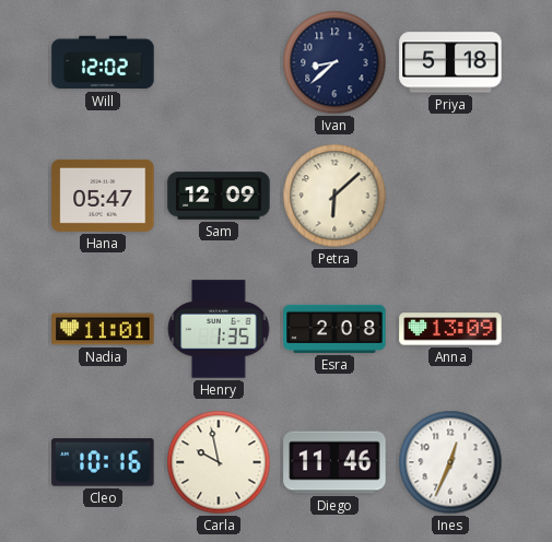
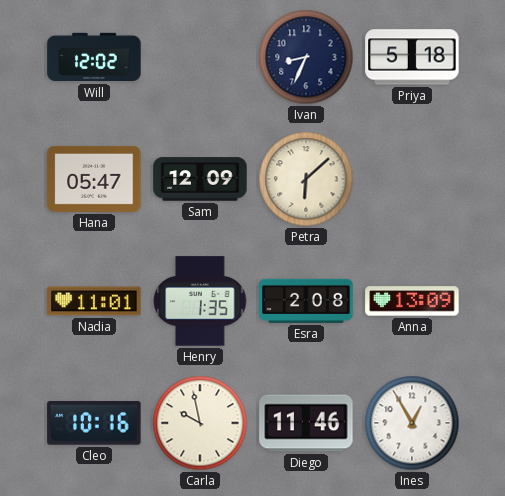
Ivan: 8:38 -> 8:34 (306, 57)
Ines: 12:34 -> 12:55 (412, 423)
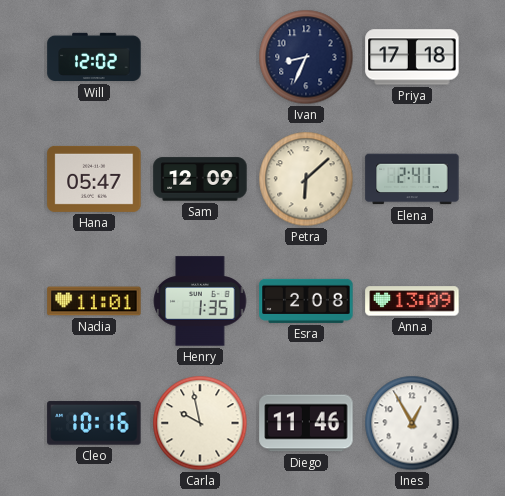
Priya: 5:18 -> 17:18 (412, 57)
Elena: none -> 2:41 (412, 179)
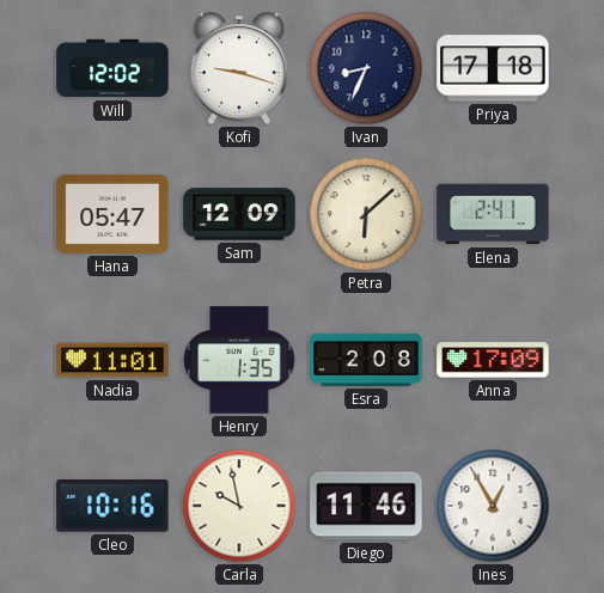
Kofi: none -> 9:18 (239, 69)
Anna: 13:09 -> 17:09 (493, 360)
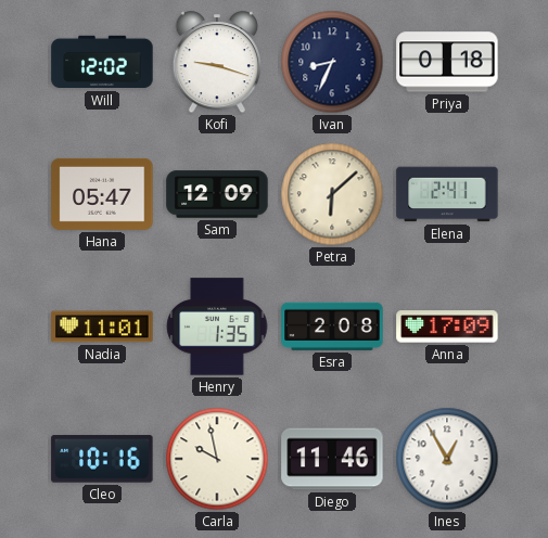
Priya: 17:18 -> 0:18 (447, 62)
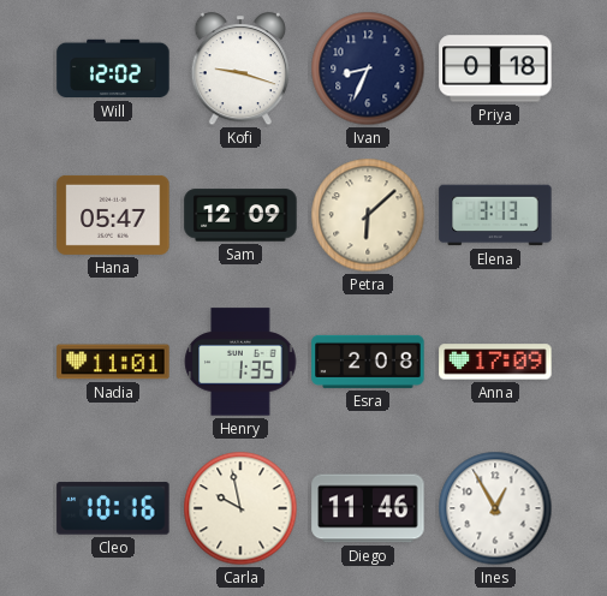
Elena: 2:41 -> 3:13 (495, 215)
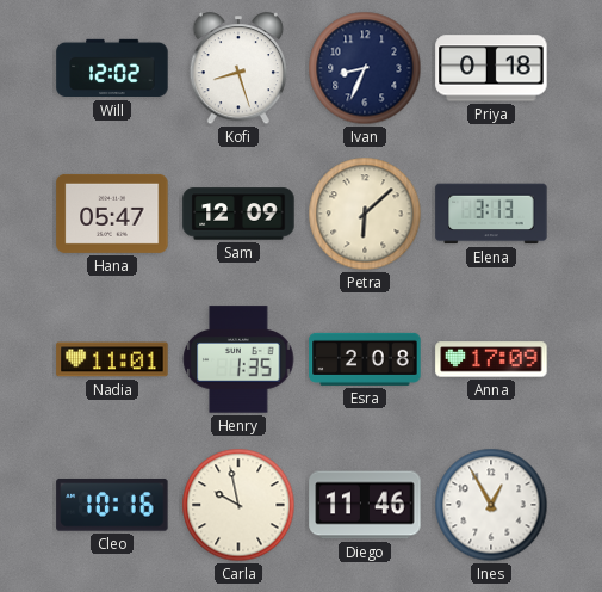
Kofi: 9:18 -> 8:27 (238, 69)
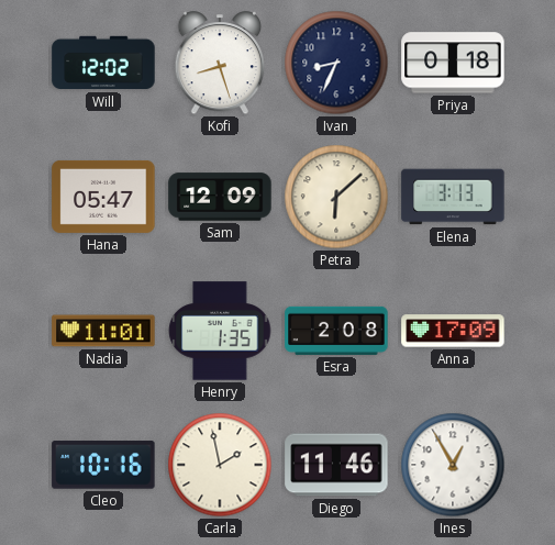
Carla: 9:58 -> 1:58 (220, 465)
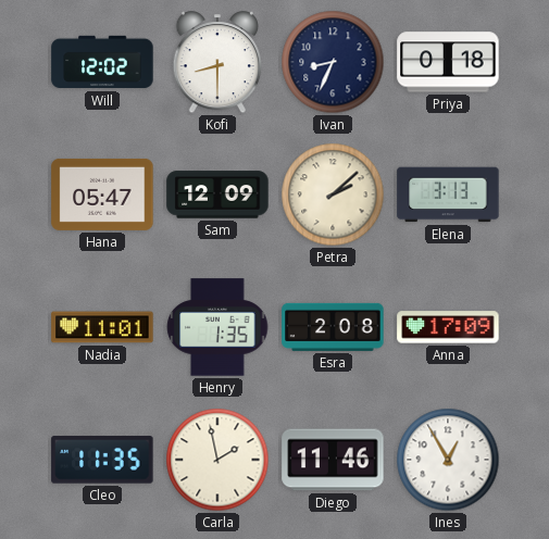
Kofi: 8:27 -> 8:30 (217, 63)
Petra: 6:08 -> 2:08 (333, 195)
Cleo: 10:16 -> 11:35 (102, 460)
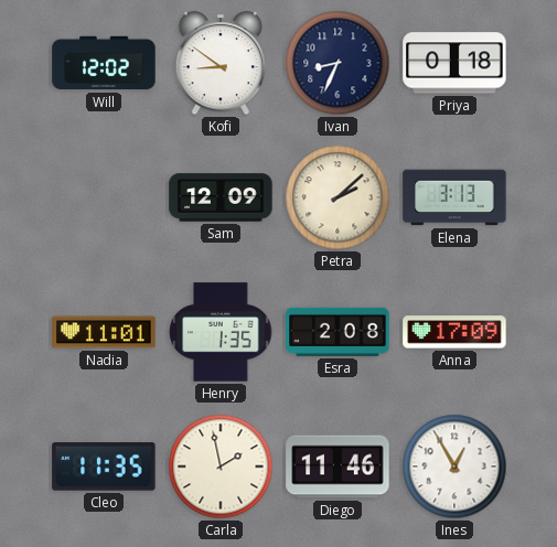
Kofi: 8:30 -> 8:51 (221, 64)
Hana: 05:47 -> none (102, 195)
